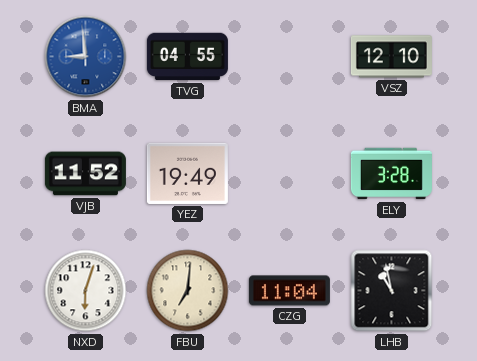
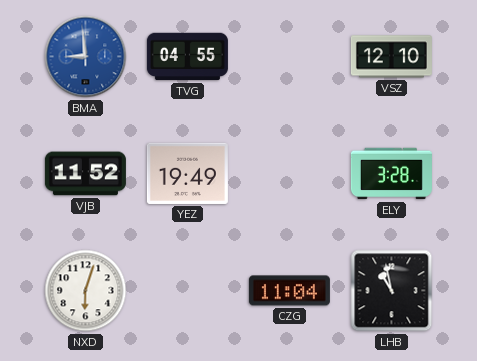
FBU: 7:01 -> none (188, 291)
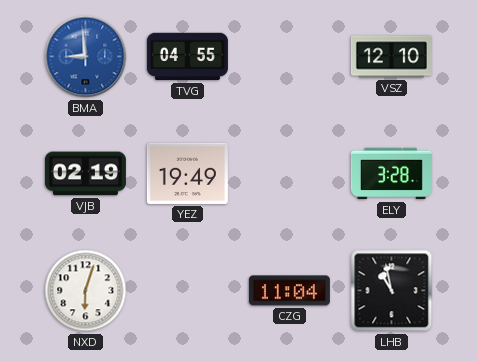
VJB: 11:52 -> 02:19 (85, 174)
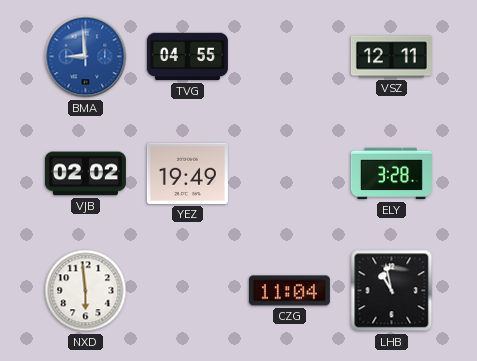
VSZ: 12:10 -> 12:11 (391, 57)
VJB: 02:19 -> 02:02 (85, 174)
NXD: 6:03 -> 5:59 (86, 291)
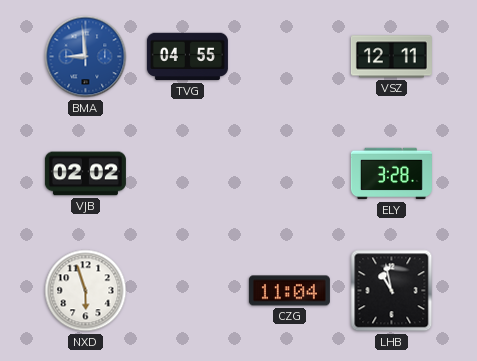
YEZ: 19:49 -> none (187, 173)
NXD: 5:59 -> 5:57 (86, 291)
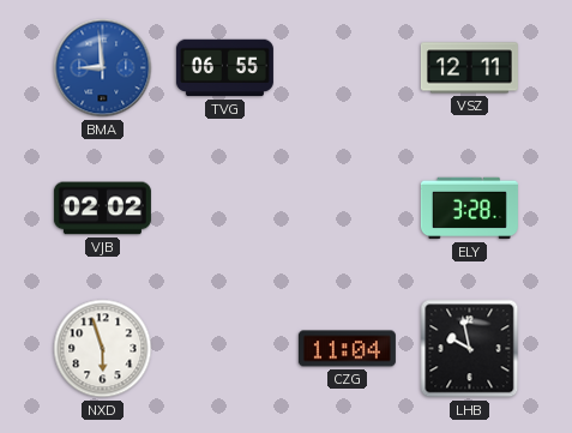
TVG: 04:55 -> 06:55 (224, 68)
LHB: 10:58 -> 9:58 (470, 349)
